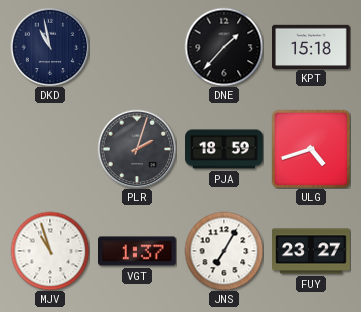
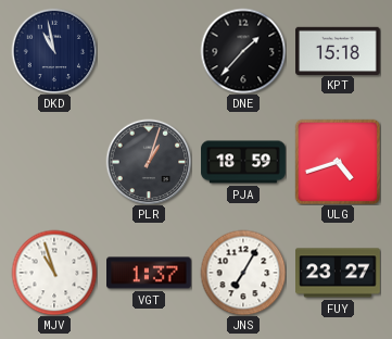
PLR: 2:03 -> 1:03 (149, 162)
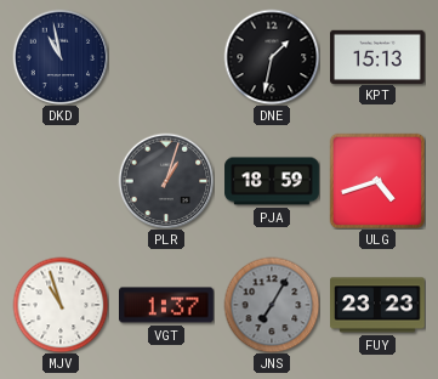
DNE: 1:37 -> 1:32 (272, 57)
KPT: 15:18 -> 15:13 (379, 56)
JNS dial: white -> grey (272, 305)
FUY: 23:27 -> 23:23 (379, 305)
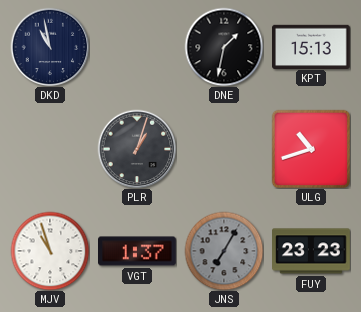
PJA: 18:59 -> none (272, 181)
ULG: 4:42 -> 10:42 (310, 148)
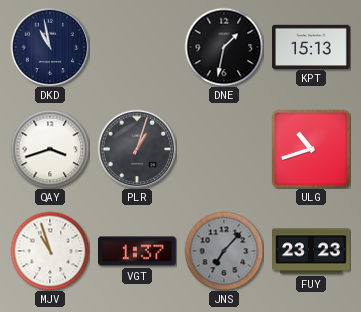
QAY: none -> 3:42 (50, 149)
JNS: 7:05 -> 7:07 (224, 251)
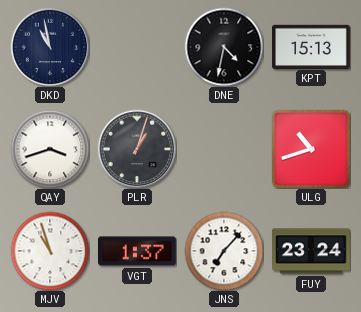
DNE: 1:32 -> 4:32 (224, 47)
JNS dial: grey -> white (224, 251)
FUY: 23:23 -> 23:24 (312, 251)
